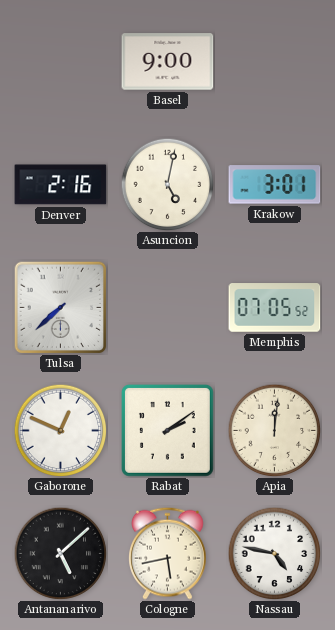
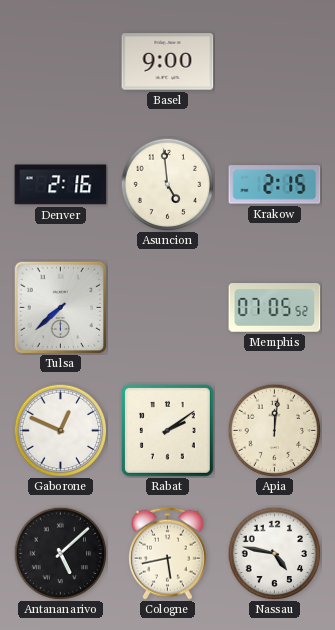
Asuncion: 5:02 -> 4:59 (167, 184)
Krakow: 3:01 -> 2:15 (275, 185)
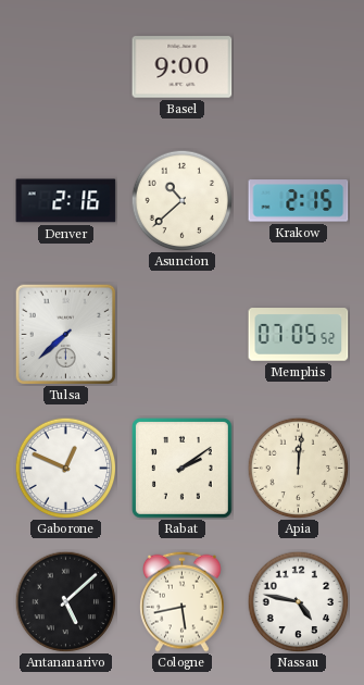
Asuncion: 4:59 -> 10:38 (181, 200)
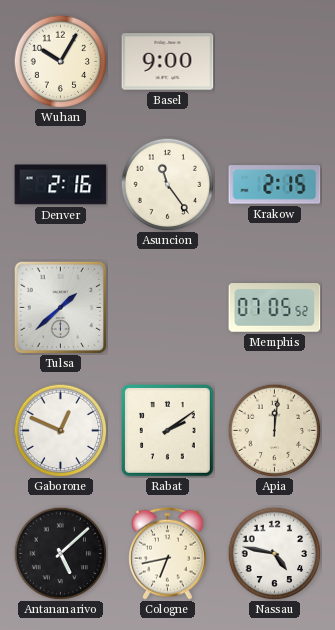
Wuhan: none -> 10:05 (60, 61)
Asuncion: 10:38 -> 11:24 (167, 184)
Tulsa: 7:38 -> 1:38 (60, 307)
Cologne: 5:43 -> 6:43 (168, 553)
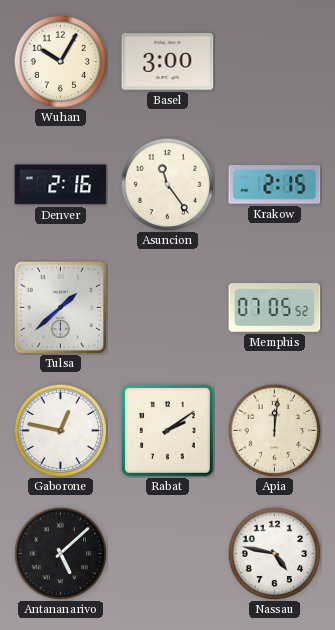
Basel: 9:00 -> 3:00 (168, 62)
Gaborone: 12:49 -> 12:47 (60, 430)
Cologne: 6:43 -> none (168, 553)
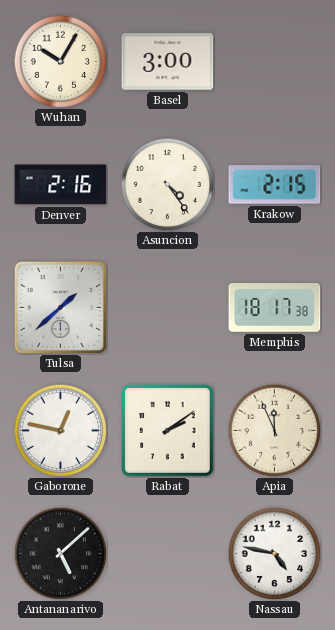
Asuncion: 11:24 -> 4:24 (167, 184)
Memphis: 07:05 -> 18:17 (275, 308)
Apia: 12:01 -> 11:56 (274, 430)
